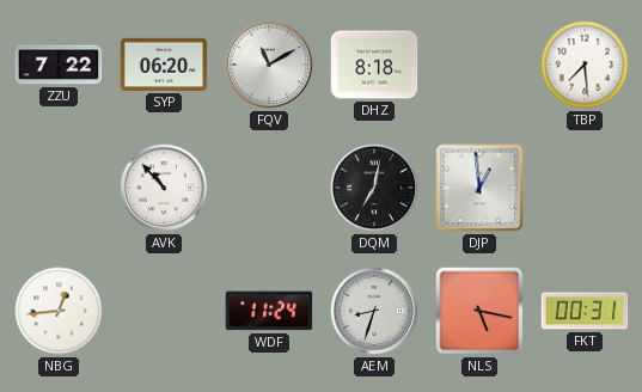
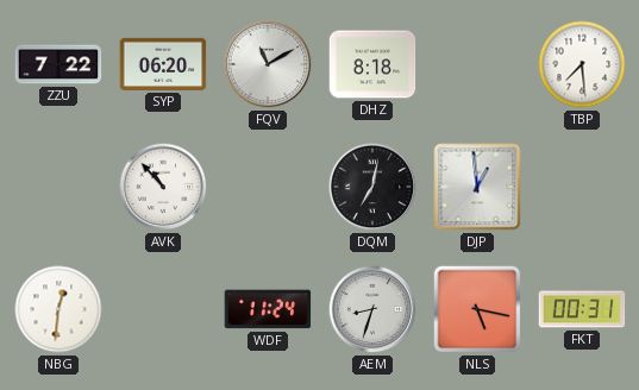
NBG: 12:44 -> 12:31 (58, 309)
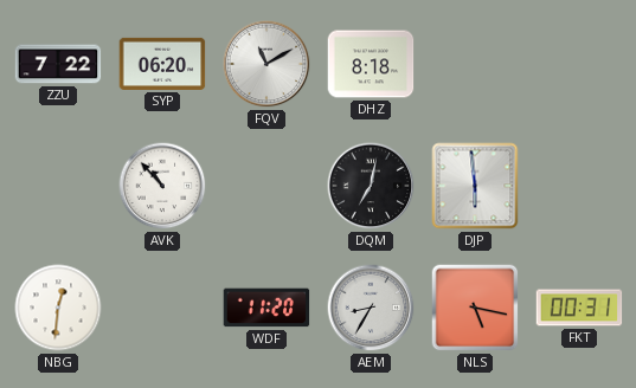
TBP: 7:29 -> none (582, 64)
DJP: 12:59 -> 5:59 (475, 186)
WDF: 11:24 -> 11:20 (266, 308)
AEM: 8:33 -> 8:35 (371, 308)
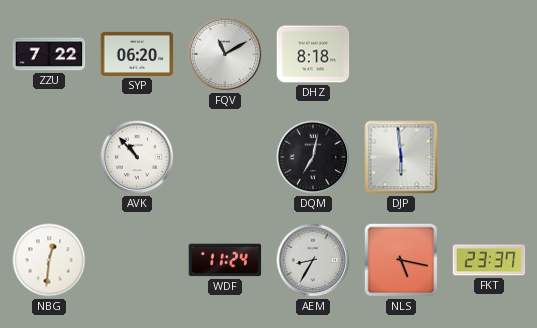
WDF: 11:20 -> 11:24 (225, 260)
FKT: 00:31 -> 23:37 (489, 260)
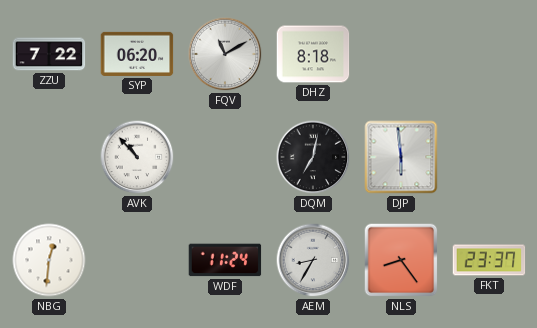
NLS: 5:17 -> 8:24 (401, 260)
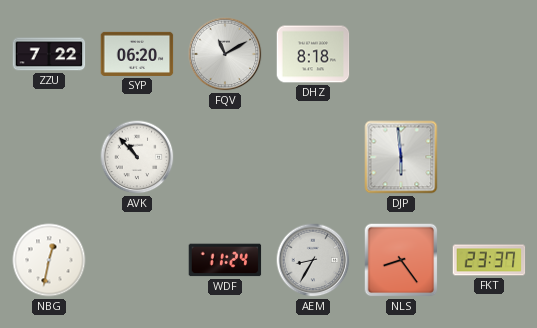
DQM: 7:02 -> none (313, 157)
NBG: 12:31 -> 12:32 (49, 260)
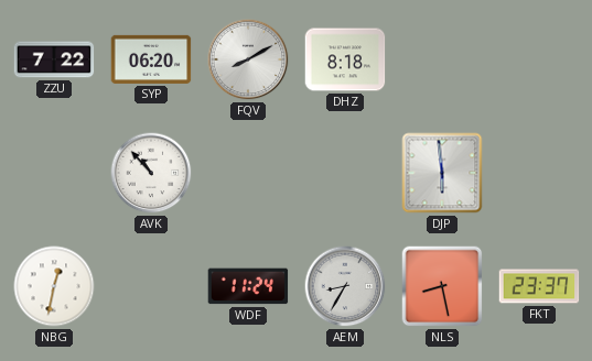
FQV: 11:10 -> 8:10 (248, 59)
NLS: 8:24 -> 8:28 (442, 286)
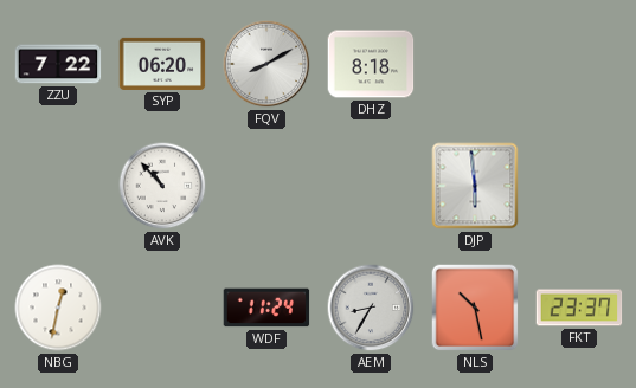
NLS: 8:28 -> 10:28 (475, 308)
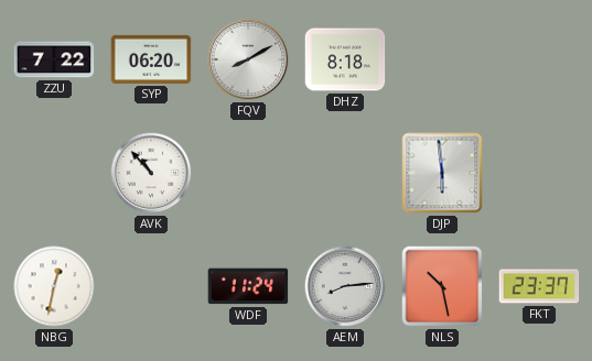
AEM: 8:35 -> 8:14 (345, 286)
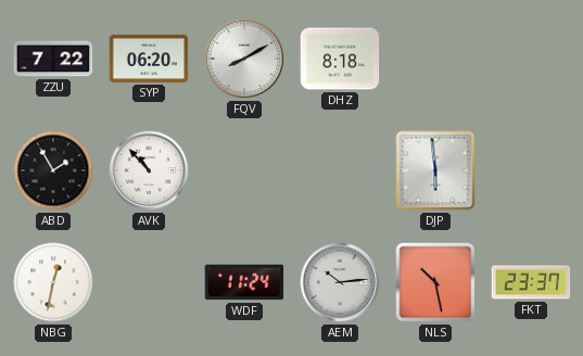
ABD: none -> 1:55 (53, 170)
AEM: 8:14 -> 10:14 (340, 282)
